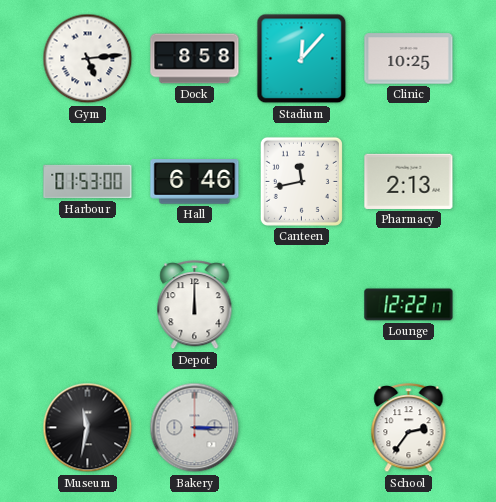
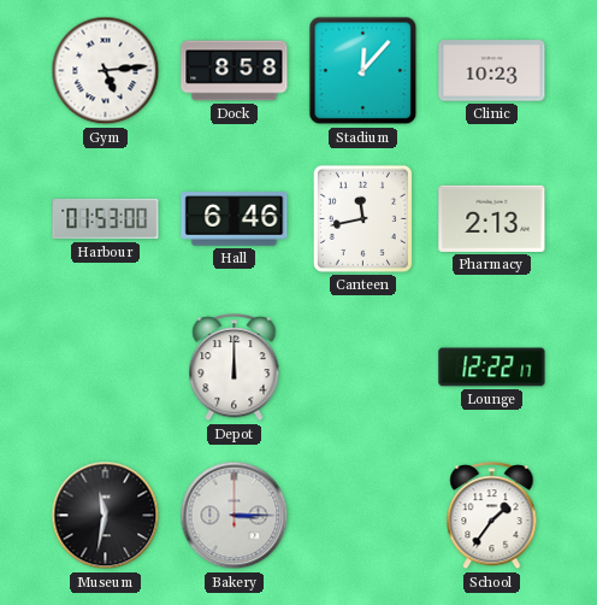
Clinic: 10:25 -> 10:23 (492, 71)
School: 2:36 -> 1:36 (492, 516)
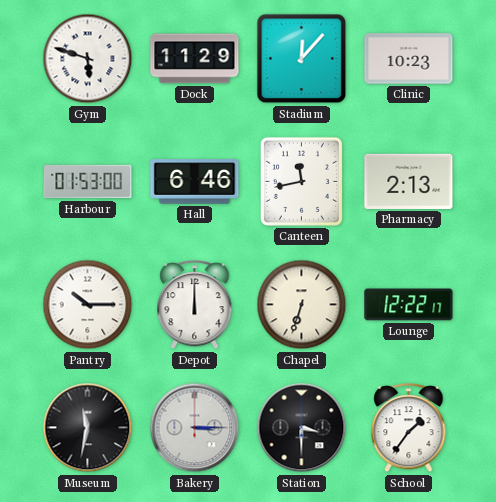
Gym: 5:14 -> 5:48 (88, 59)
Dock: 8:58 -> 11:29 (195, 59)
Pantry: none -> 10:15 (88, 305)
Chapel: none -> 6:33 (302, 305)
Station: none -> 3:30 (302, 428)
